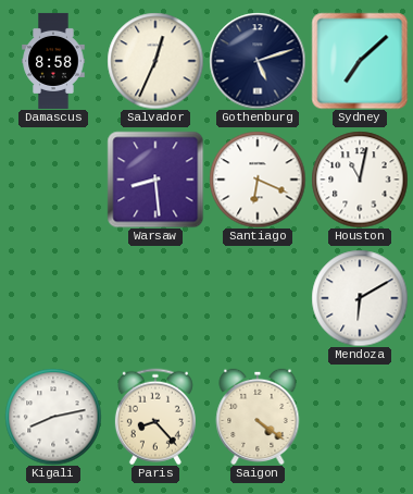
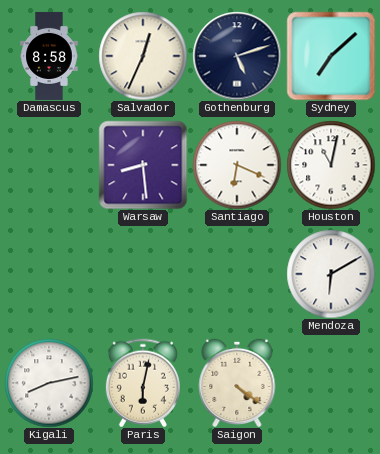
Paris: 8:23 -> 6:02 (143, 383)
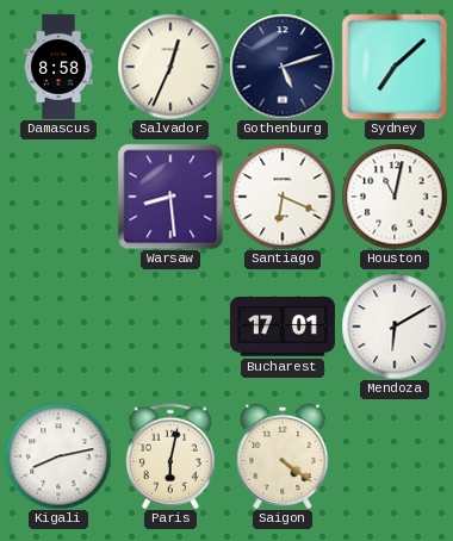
Bucharest: none -> 17:01 (283, 327)
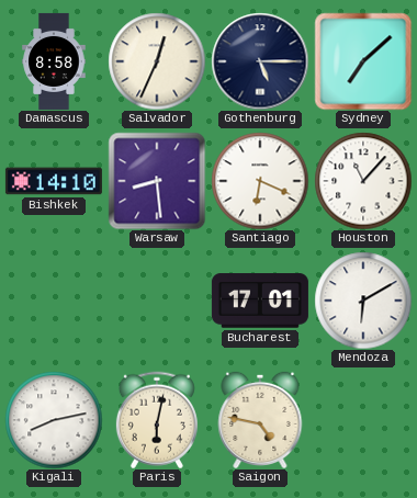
Gothenburg: 5:12 -> 5:15 (260, 61)
Bishkek: none -> 14:10 (54, 181)
Houston: 11:02 -> 11:07 (363, 181)
Saigon: 4:21 -> 4:47 (260, 419)
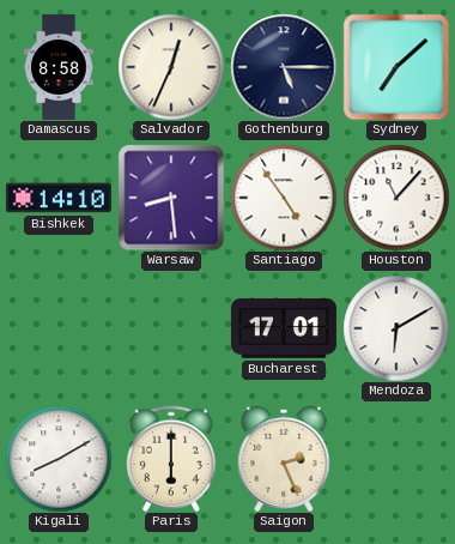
Santiago: 6:19 -> 4:54 (284, 198)
Kigali: 8:13 -> 8:10 (59, 459)
Paris: 6:02 -> 6:00 (171, 459)
Saigon: 4:47 -> 2:26 (284, 458)
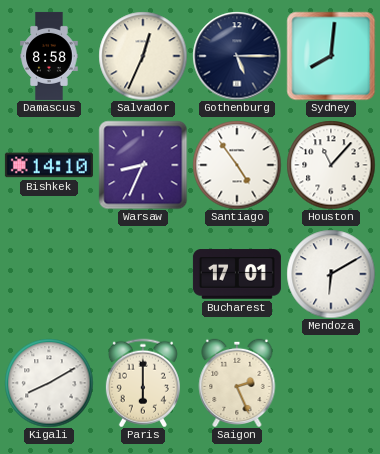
Sydney: 7:08 -> 8:01 (331, 56)
Warsaw: 8:29 -> 8:34 (143, 165)
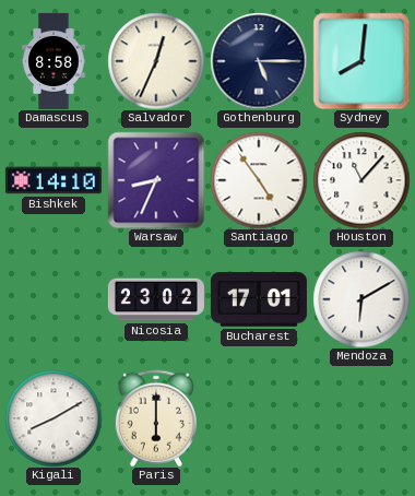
Nicosia: none -> 23:02 (156, 299)
Saigon: 2:26 -> none (237, 382)
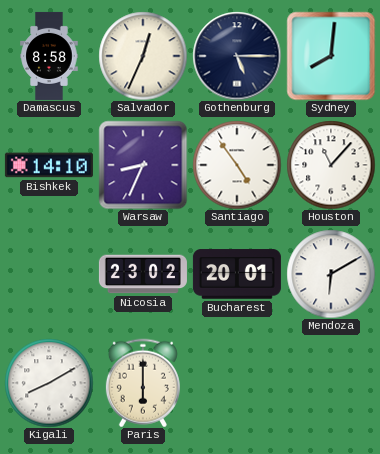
Bucharest: 17:01 -> 20:01 (237, 274)
